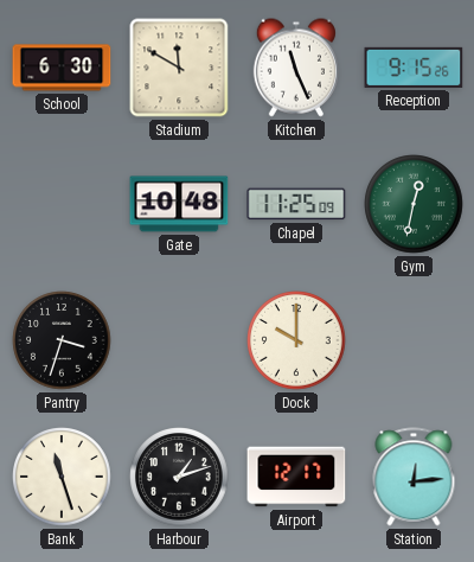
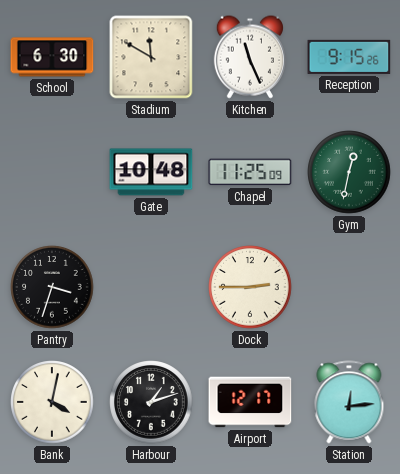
Dock: 10:00 -> 2:45 (250, 287)
Bank: 11:27 -> 4:02 (52, 402)
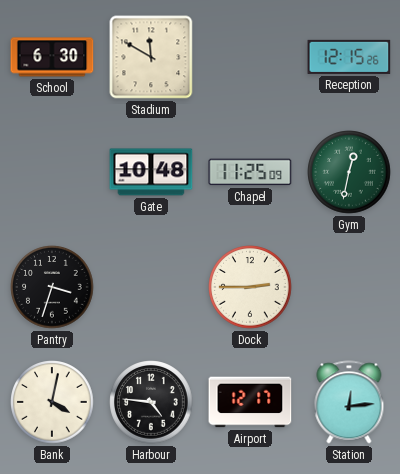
Kitchen: 11:26 -> none (250, 57)
Reception: 9:15 -> 12:15 (349, 57)
Harbour: 1:12 -> 4:46 (151, 402)
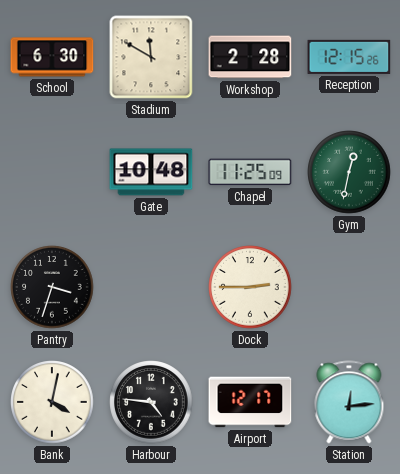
Workshop: none -> 2:28 (250, 57)
